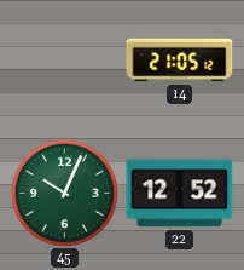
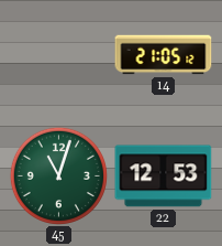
45: 10:04 -> 11:03 (58, 175)
22: 12:52 -> 12:53 (164, 177)
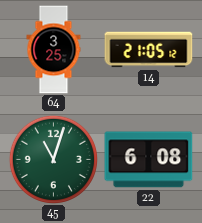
64: none -> 3:25 (54, 50)
22: 12:53 -> 6:08 (149, 160)
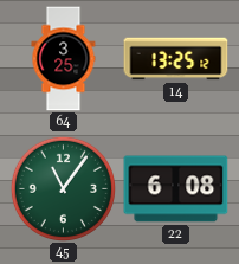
14: 21:05 -> 13:25 (176, 59)
45: 11:03 -> 11:06 (63, 188)
